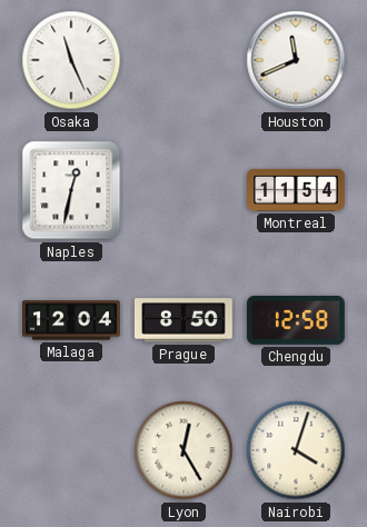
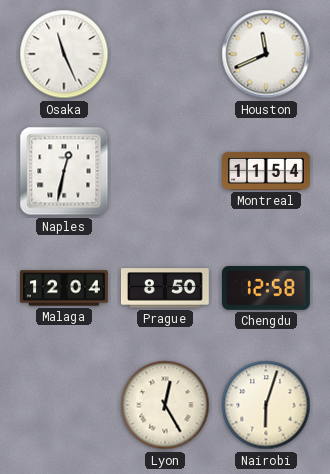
Nairobi: 4:03 -> 6:03 (266, 405)
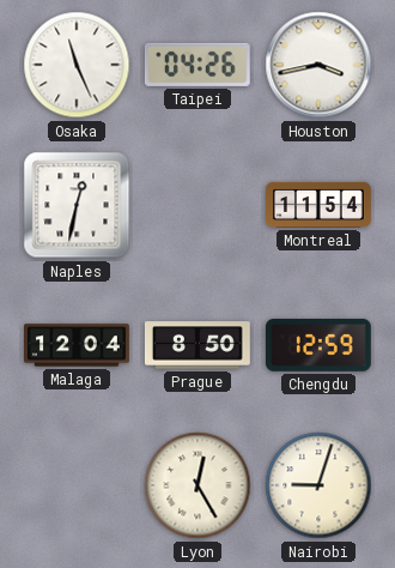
Taipei: none -> 04:26 (197, 65)
Houston: 11:41 -> 3:43 (318, 65)
Chengdu: 12:58 -> 12:59 (318, 346)
Nairobi: 6:03 -> 9:03 (318, 485)
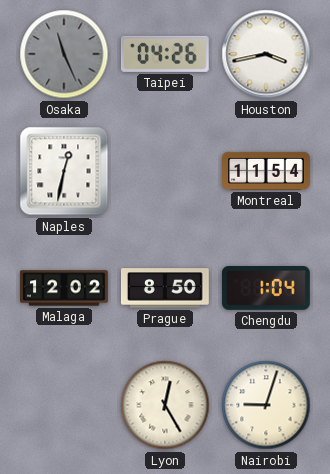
Osaka dial: white -> grey (64, 54)
Malaga: 12:04 -> 12:02 (65, 288)
Chengdu: 12:59 -> 1:04 (266, 289)
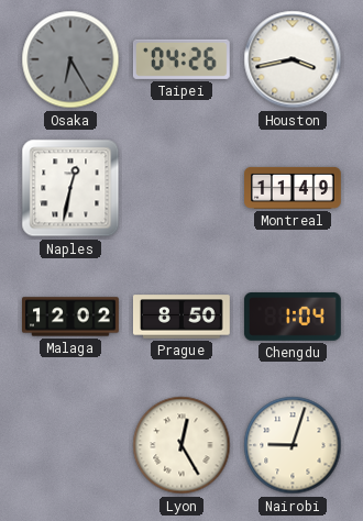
Osaka: 11:26 -> 6:25 (70, 59)
Montreal: 11:54 -> 11:49 (294, 188)
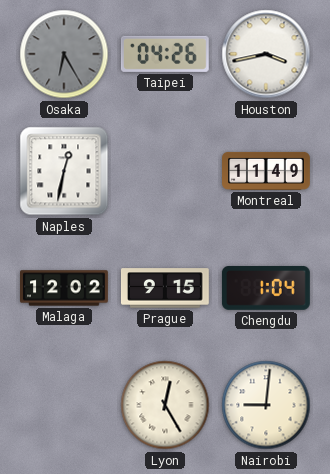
Prague: 8:50 -> 9:15 (165, 288)
Nairobi: 9:03 -> 9:01 (266, 405)
